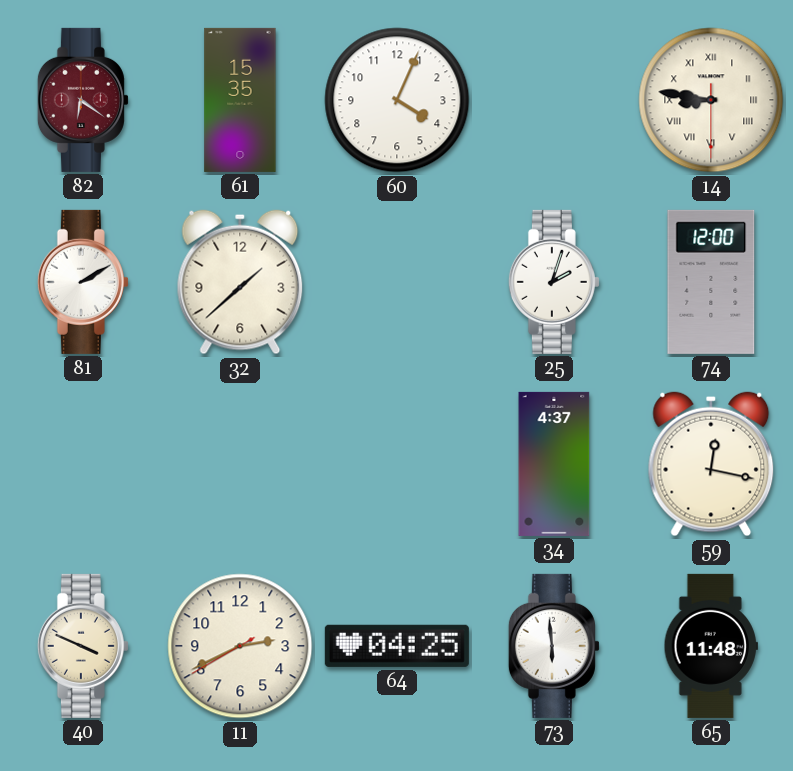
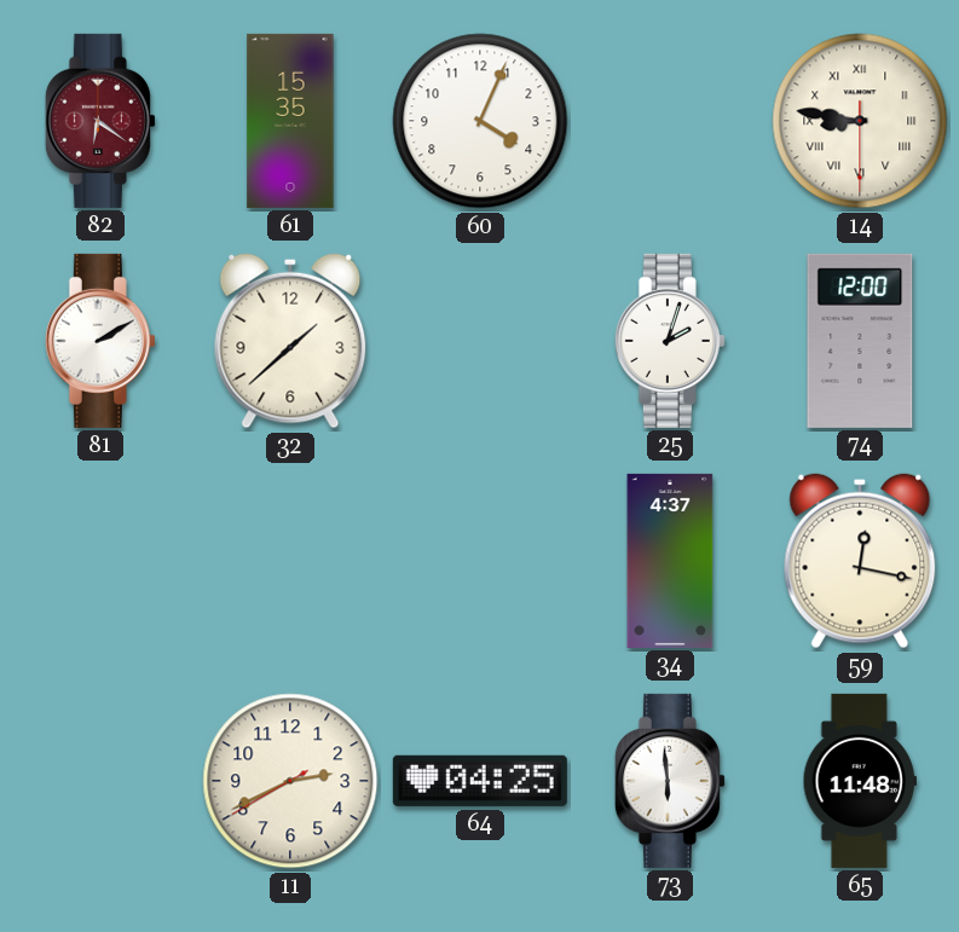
40: 3:49 -> none (83, 646)
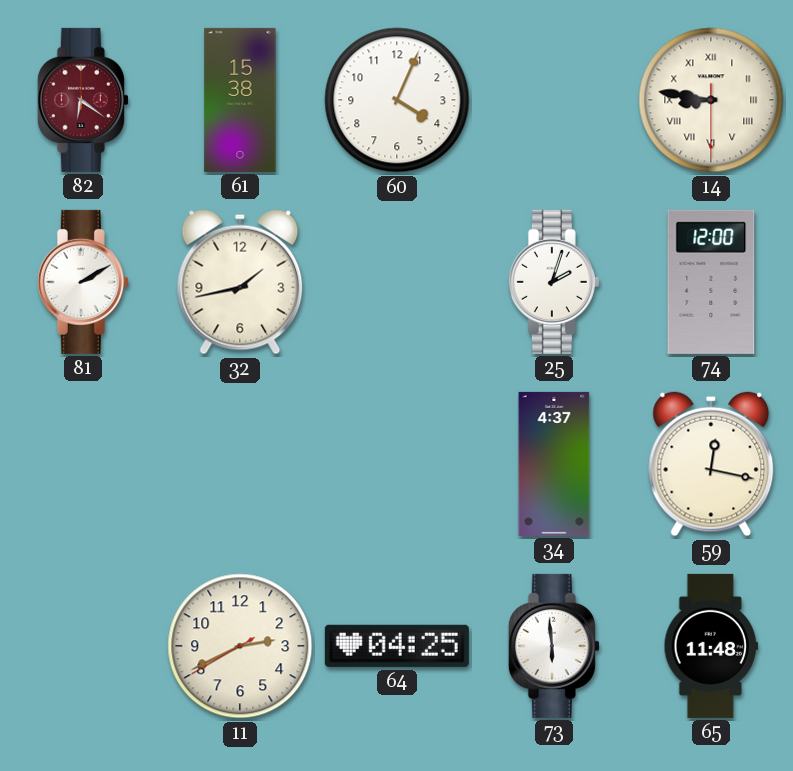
61: 15:35 -> 15:38 (240, 100)
32: 1:38 -> 1:43 (240, 282)
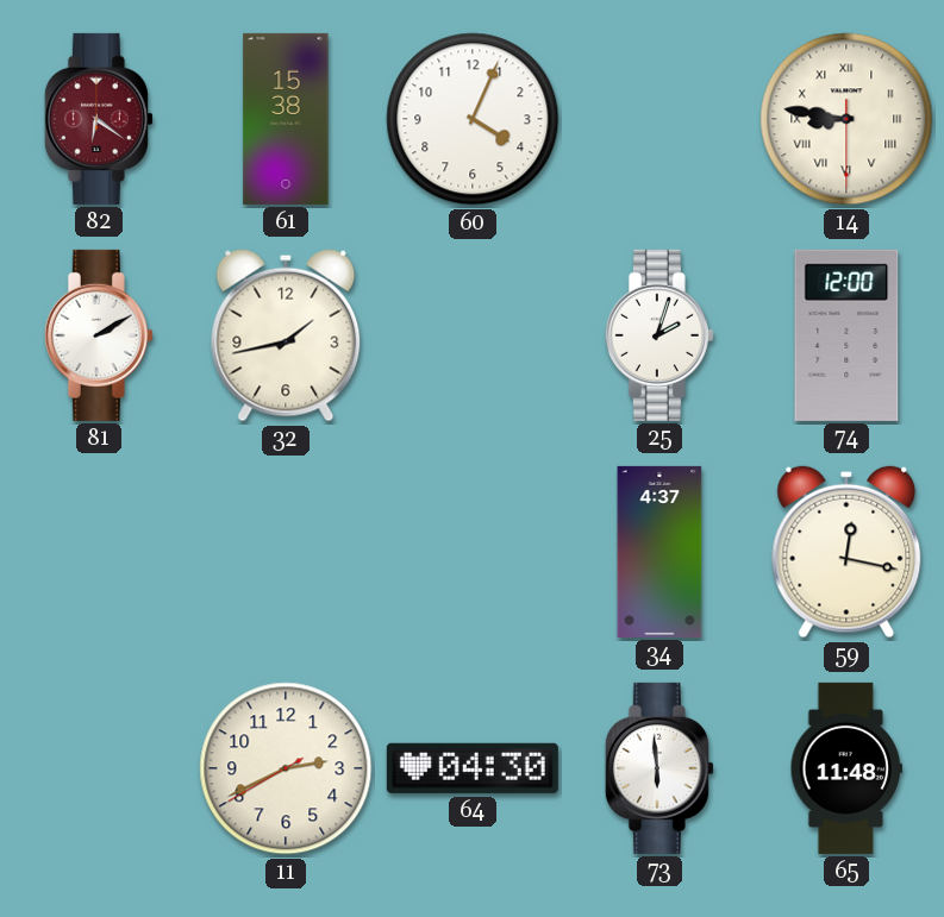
64: 04:25 -> 04:30 (473, 768)
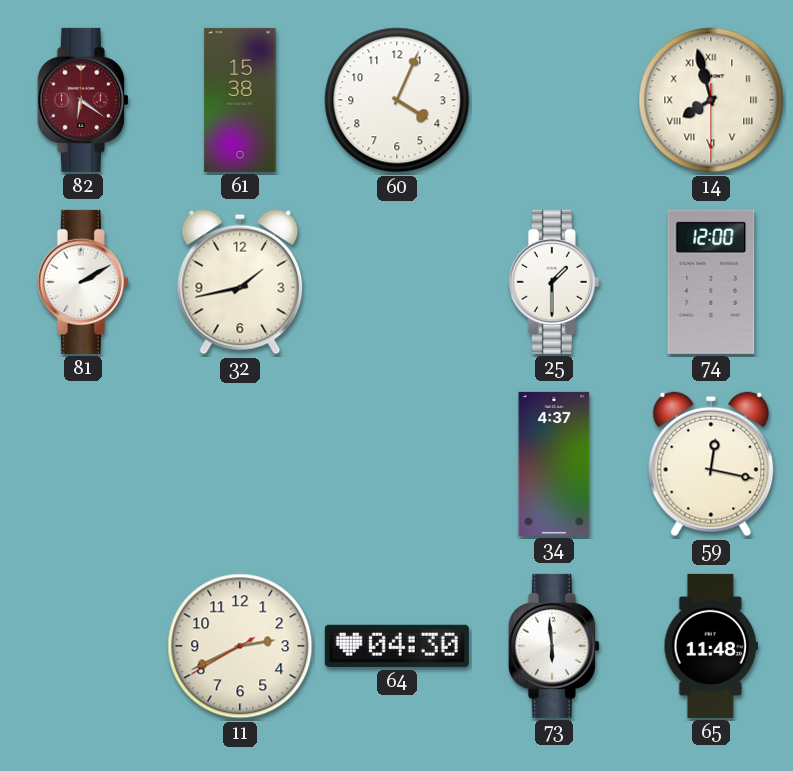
14: 8:46 -> 7:57 (711, 100)
25: 2:03 -> 1:30 (554, 282)
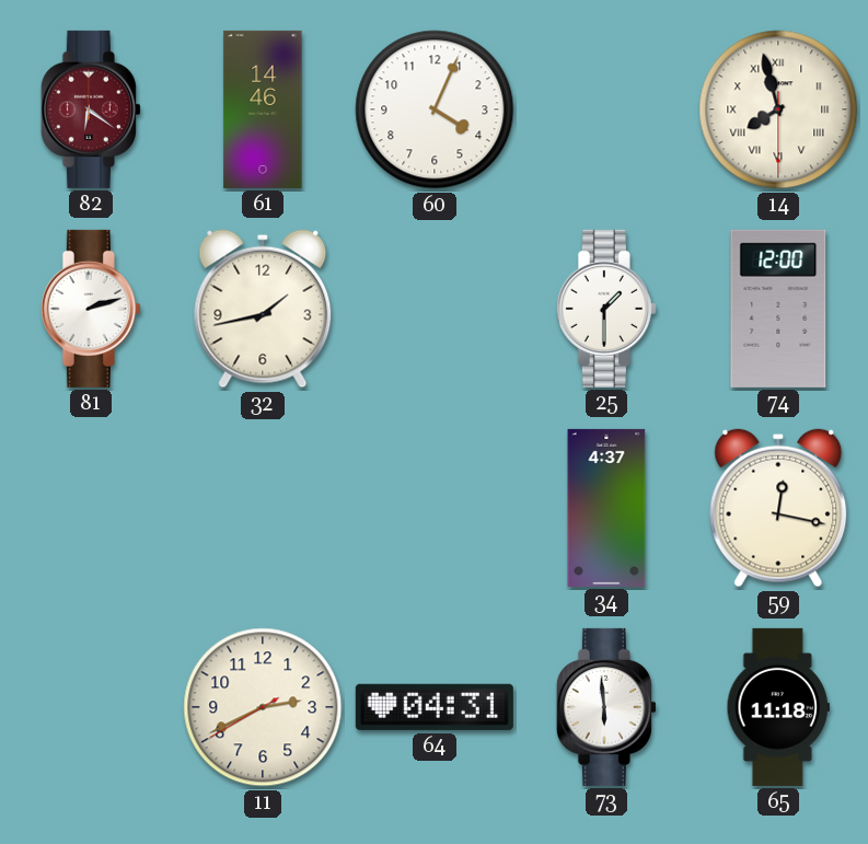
61: 15:38 -> 14:46 (263, 109)
81: 2:10 -> 2:12 (91, 309)
64: 04:30 -> 04:31 (435, 707)
65: 11:48 -> 11:18 (778, 707)
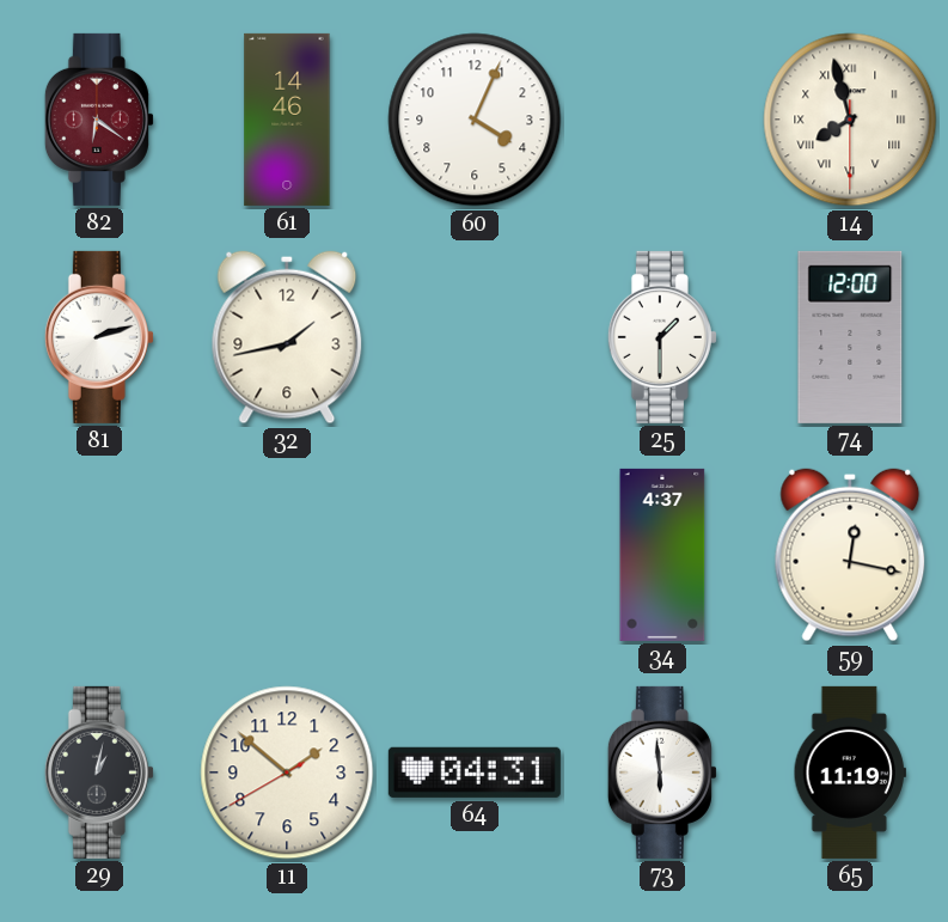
29: none -> 1:02 (99, 773)
11: 2:40 -> 1:51 (287, 773)
65: 11:18 -> 11:19 (850, 773)
